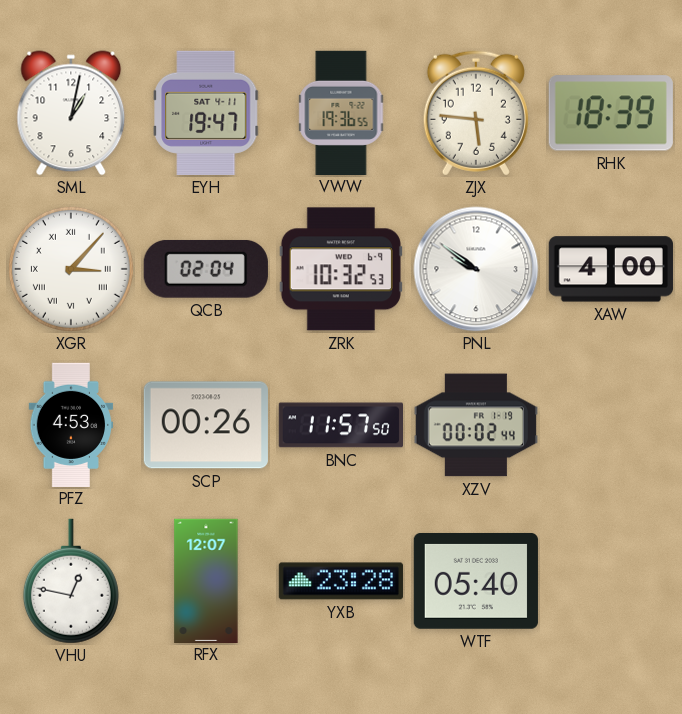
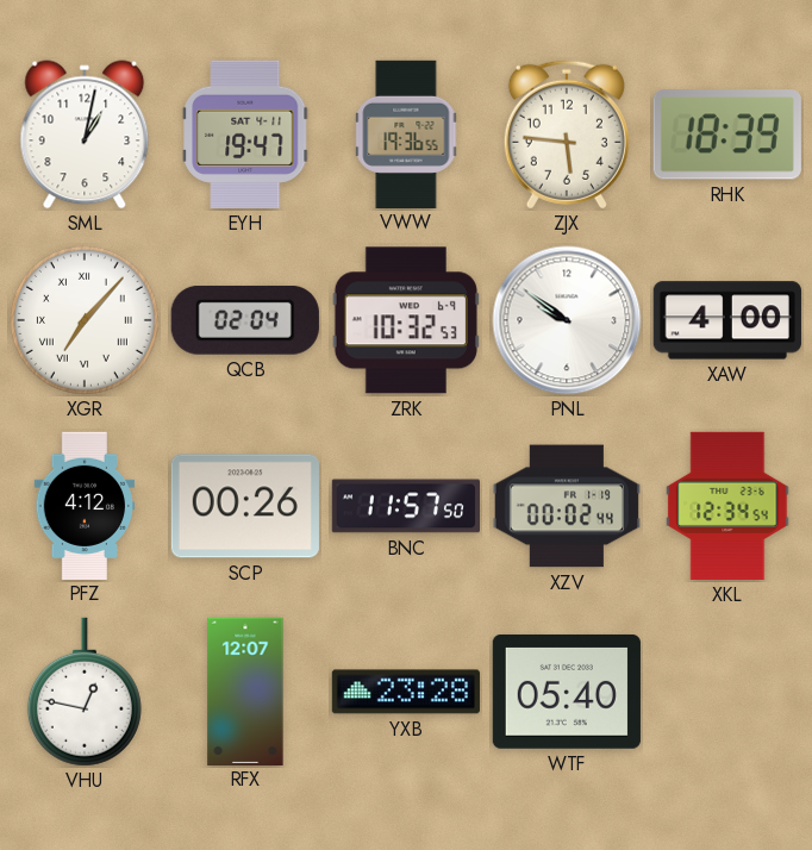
XGR: 3:07 -> 7:07 (85, 320)
PFZ: 4:53 -> 4:12 (85, 505)
XKL: none -> 12:34 (727, 506)
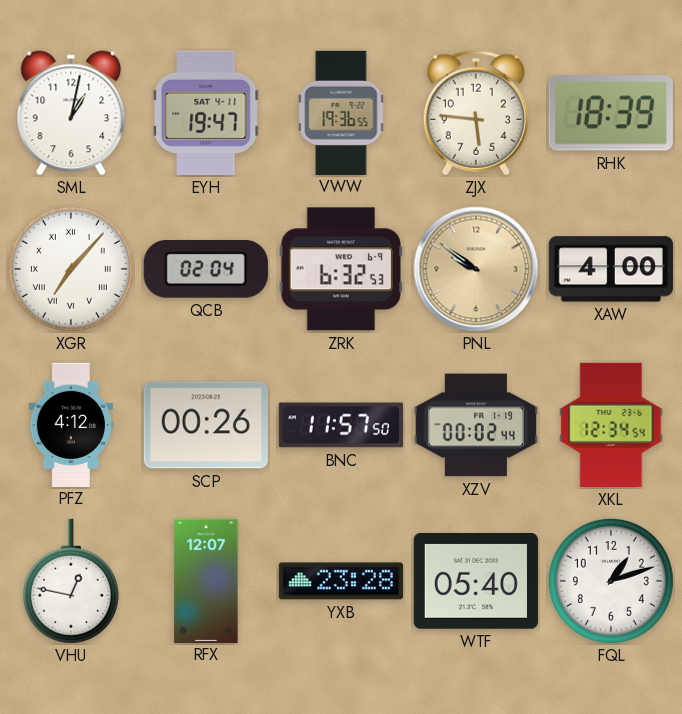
ZRK: 10:32 -> 6:32 (341, 269)
PNL dial: white -> champagne (476, 269)
FQL: none -> 1:12 (611, 581)
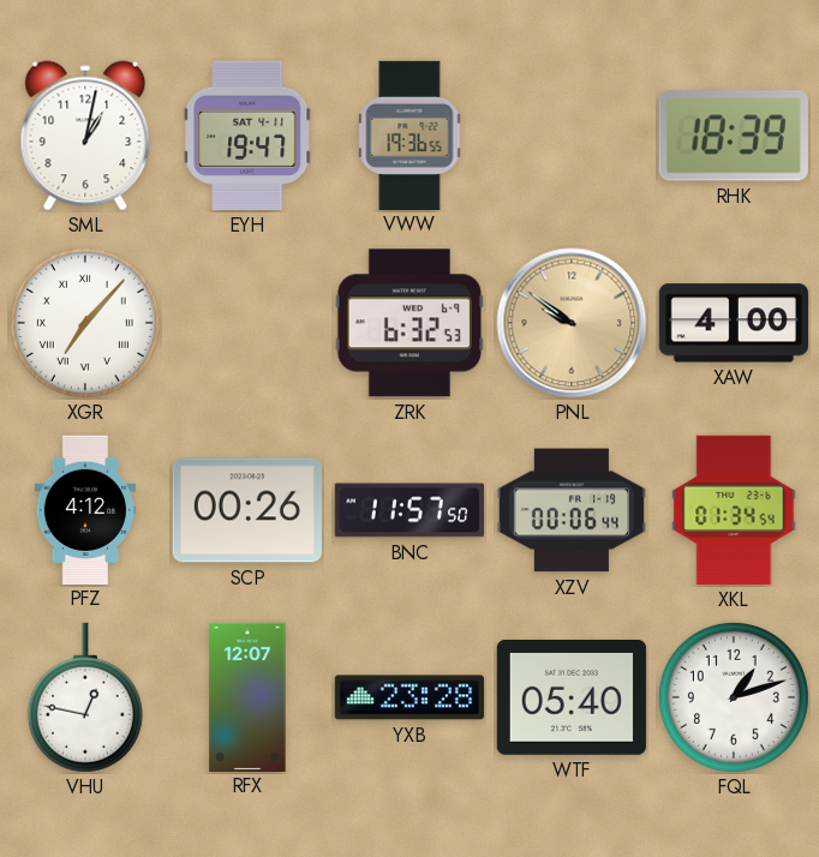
ZJX: 5:46 -> none (476, 113)
QCB: 02:04 -> none (206, 269)
XZV: 00:02 -> 00:06 (572, 510)
XKL: 12:34 -> 01:34 (734, 510)
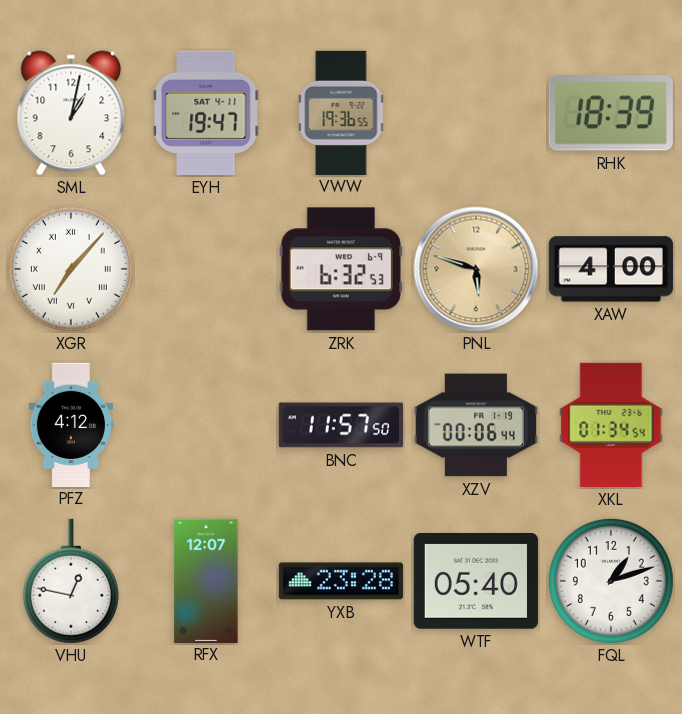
PNL: 9:51 -> 5:48 (476, 269)
SCP: 00:26 -> none (247, 510)
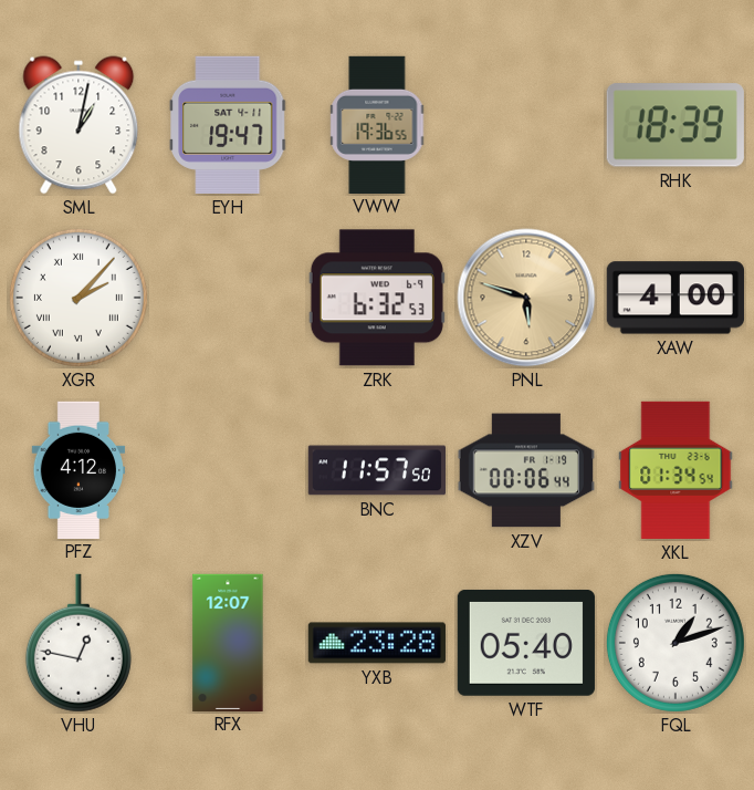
XGR: 7:07 -> 2:07 (78, 298)
